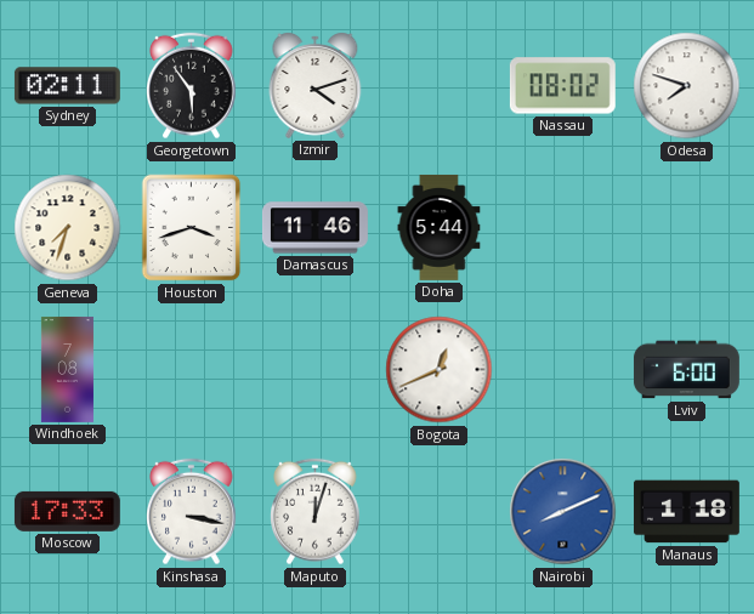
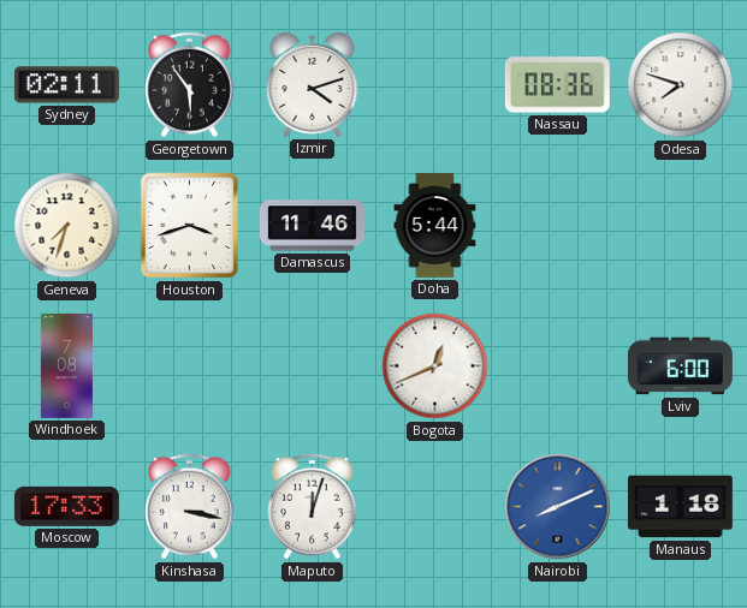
Nassau: 08:02 -> 08:36 (557, 85)
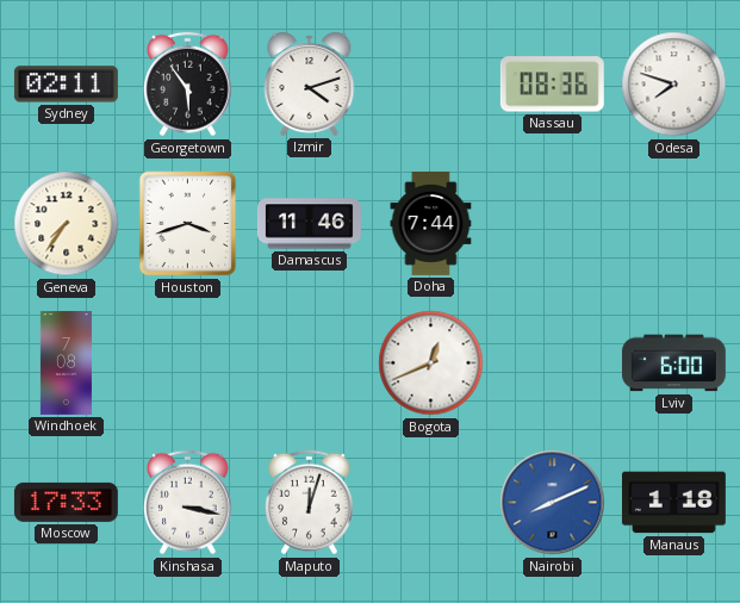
Geneva: 7:33 -> 7:36 (67, 224)
Doha: 5:44 -> 7:44 (431, 223)
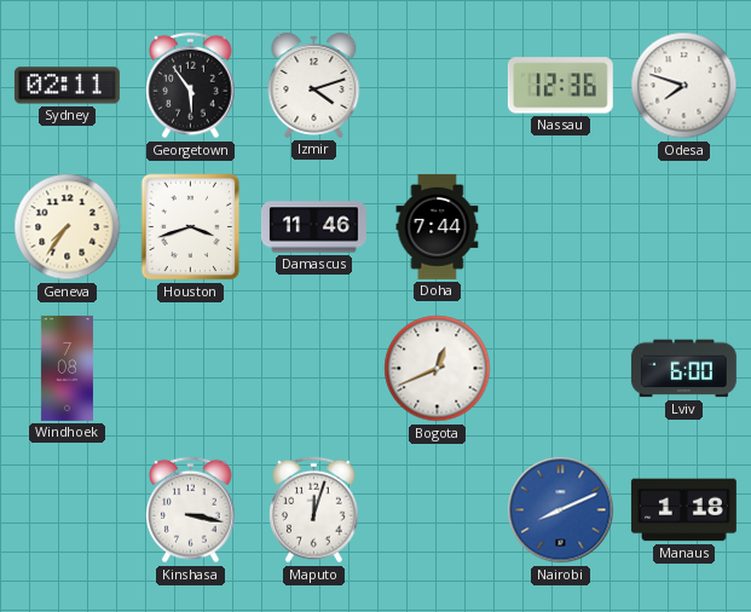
Nassau: 08:36 -> 12:36 (560, 86)
Moscow: 17:33 -> none (66, 502)
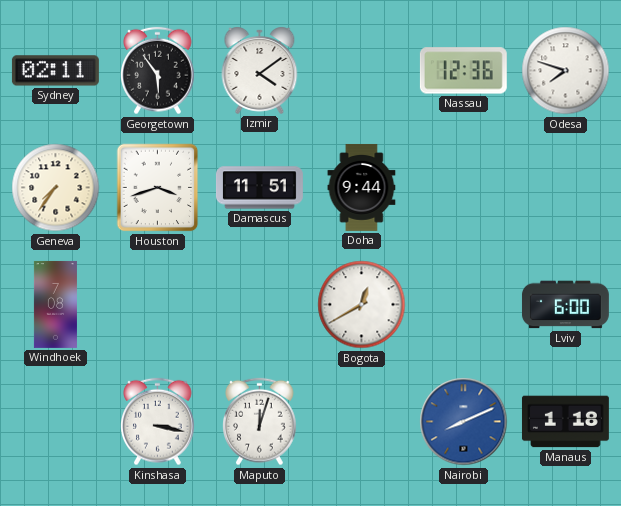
Izmir: 4:12 -> 4:09 (260, 70)
Damascus: 11:46 -> 11:51 (259, 188)
Doha: 7:44 -> 9:44 (362, 187)
Bogota: 12:41 -> 12:40 (362, 305)
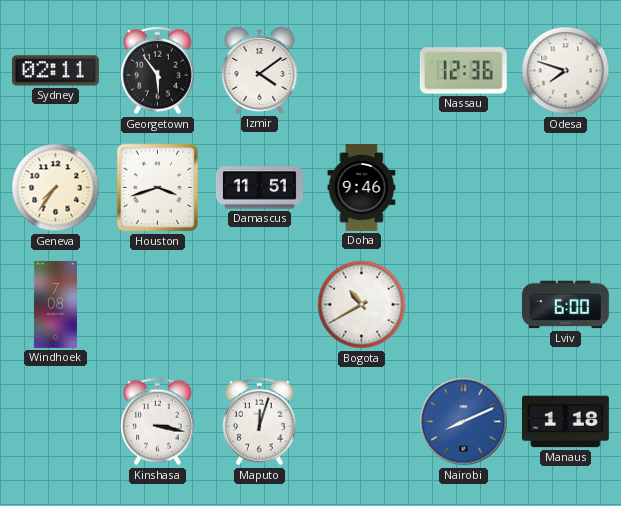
Doha: 9:44 -> 9:46 (362, 187)
Bogota: 12:40 -> 10:40 (362, 305)
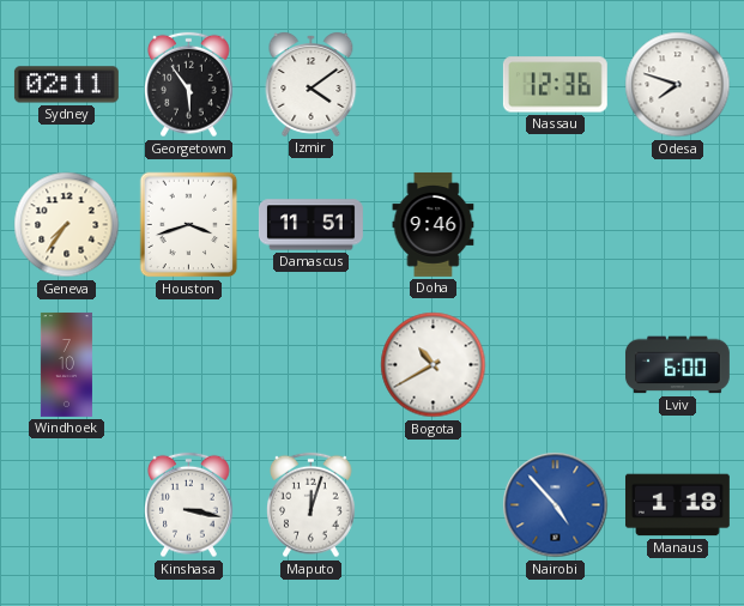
Windhoek: 7:08 -> 7:10 (66, 364)
Nairobi: 8:11 -> 4:53 (556, 505)
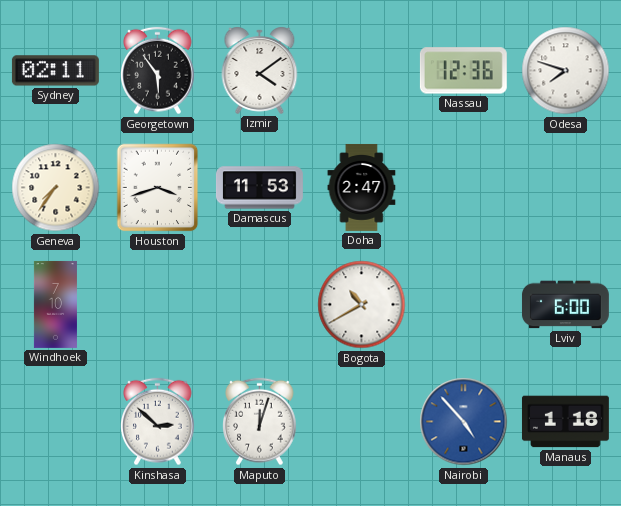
Damascus: 11:51 -> 11:53 (259, 188)
Doha: 9:46 -> 2:47 (362, 187)
Kinshasa: 3:17 -> 2:52 (158, 422)
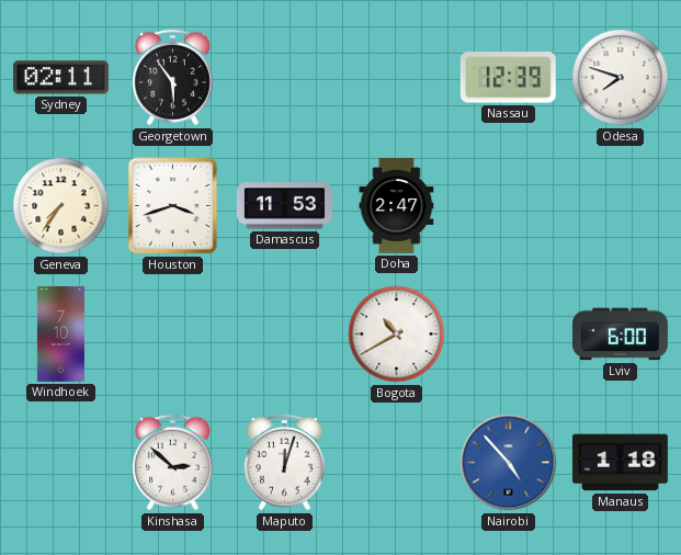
Izmir: 4:09 -> none (260, 70)
Nassau: 12:36 -> 12:39 (508, 78)
